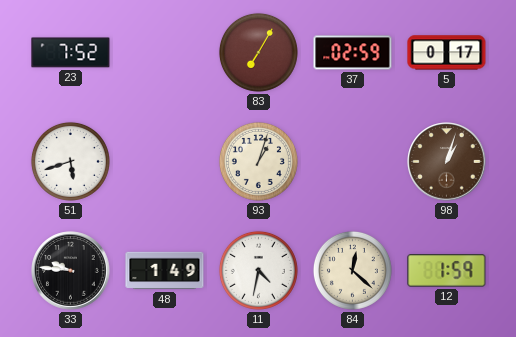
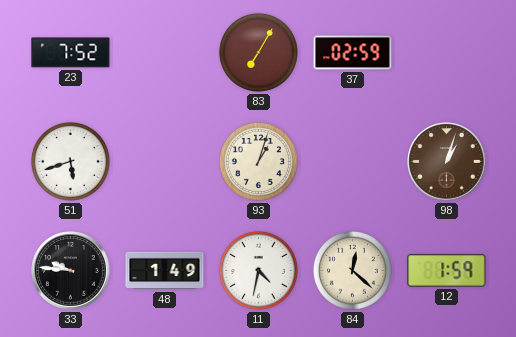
5: 0:17 -> none (447, 53)
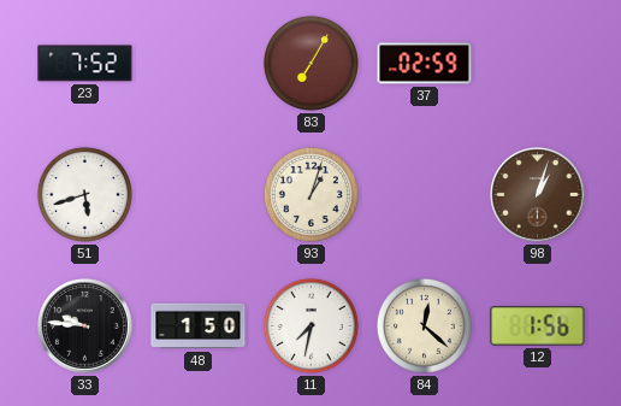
48: 1:49 -> 1:50 (199, 326)
11: 4:32 -> 7:32 (310, 325)
12: 1:59 -> 1:56 (538, 326)
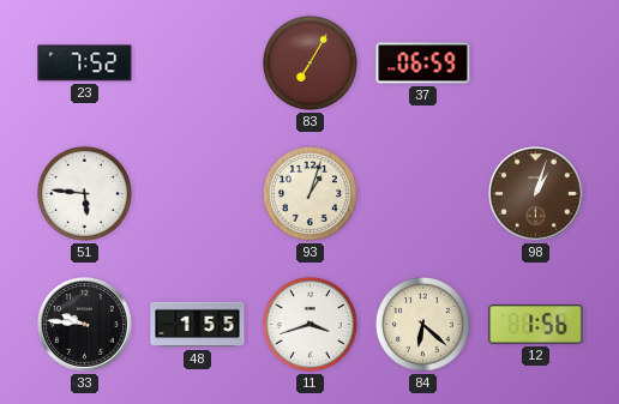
37: 02:59 -> 06:59 (423, 64)
51: 5:42 -> 5:46 (84, 193)
48: 1:50 -> 1:55 (198, 325)
11: 7:32 -> 3:42 (309, 324)
84: 12:22 -> 6:22 (422, 324)
